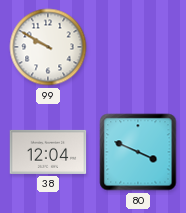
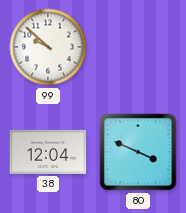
99: 9:50 -> 9:52 (48, 47)
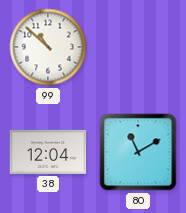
99: 9:52 -> 10:52 (48, 47)
80: 3:49 -> 11:10 (138, 152)
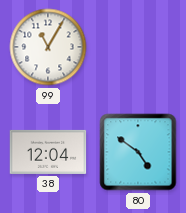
99: 10:52 -> 11:05 (48, 47)
80: 11:10 -> 4:51 (138, 152)
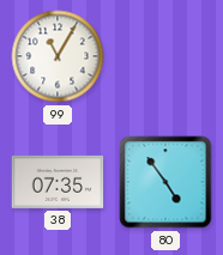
38: 12:04 -> 07:35 (58, 182)
80: 4:51 -> 4:54 (165, 182)
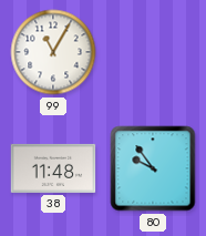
38: 07:35 -> 11:48 (53, 168)
80: 4:54 -> 9:54 (153, 168)
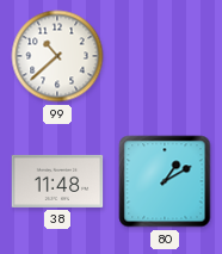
99: 11:05 -> 10:38 (57, 56)
80: 9:54 -> 1:10 (165, 181)
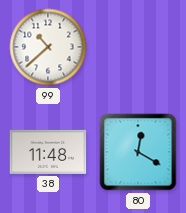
80: 1:10 -> 12:20 (138, 152)
